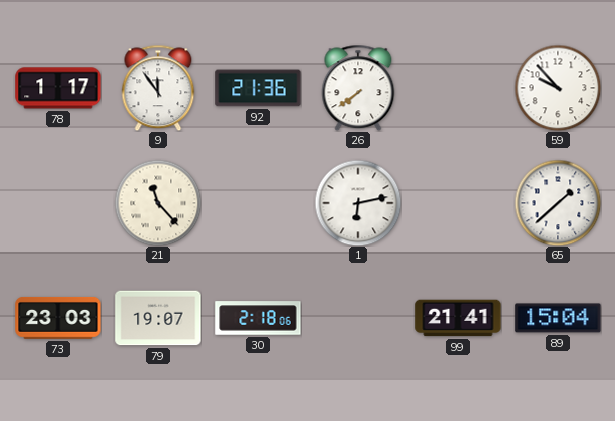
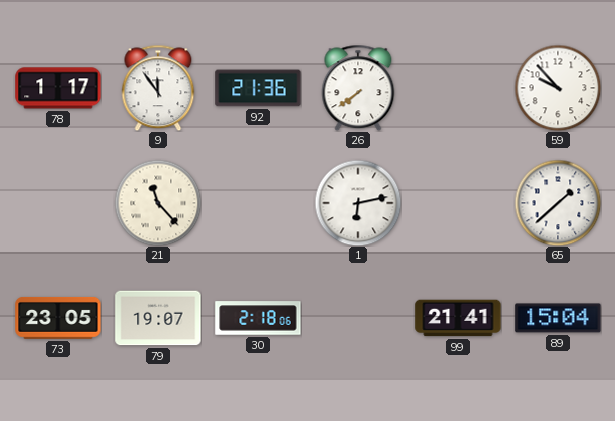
73: 23:03 -> 23:05 (58, 318)
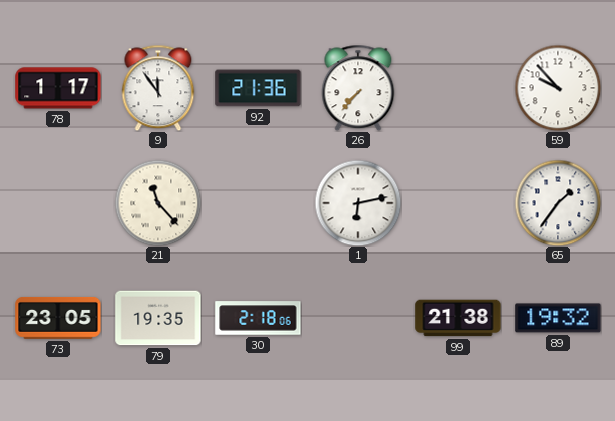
26: 7:39 -> 7:37 (358, 88)
65: 1:38 -> 1:36 (558, 203)
79: 19:07 -> 19:35 (158, 318)
99: 21:41 -> 21:38 (458, 318)
89: 15:04 -> 19:32 (558, 318)
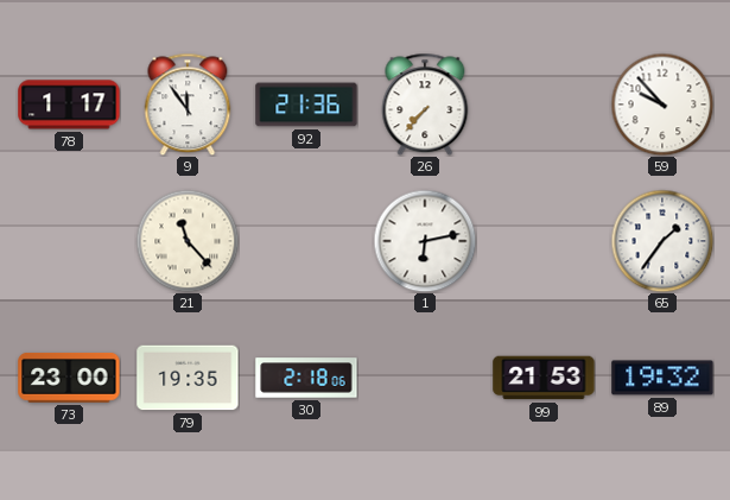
73: 23:05 -> 23:00 (69, 378)
99: 21:38 -> 21:53 (544, 378)
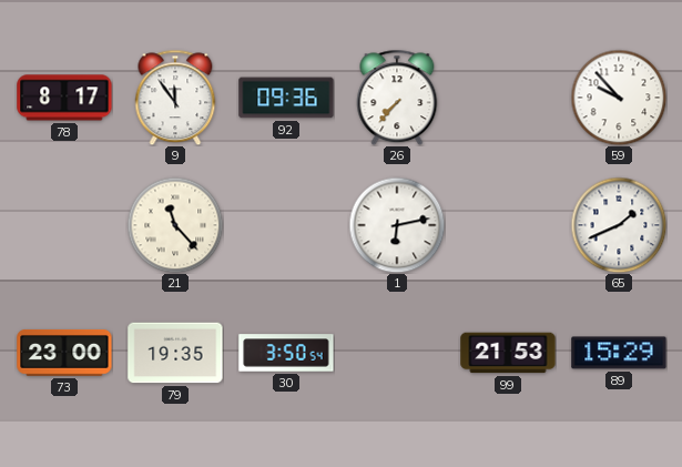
78: 1:17 -> 8:17 (64, 98)
92: 21:36 -> 09:36 (286, 98)
65: 1:36 -> 1:41 (619, 225)
30: 2:18 -> 3:50 (286, 353)
89: 19:32 -> 15:29 (619, 353)
